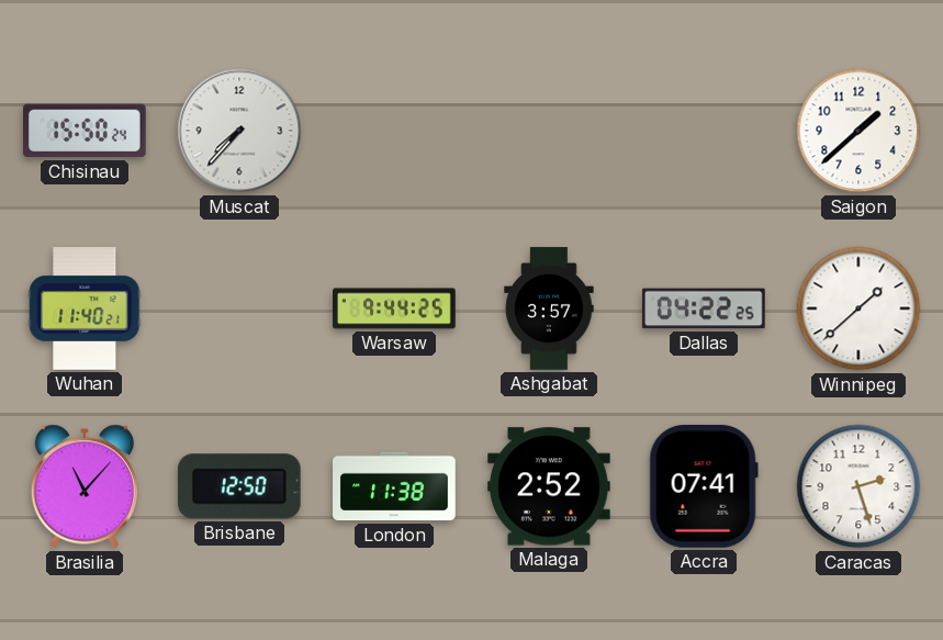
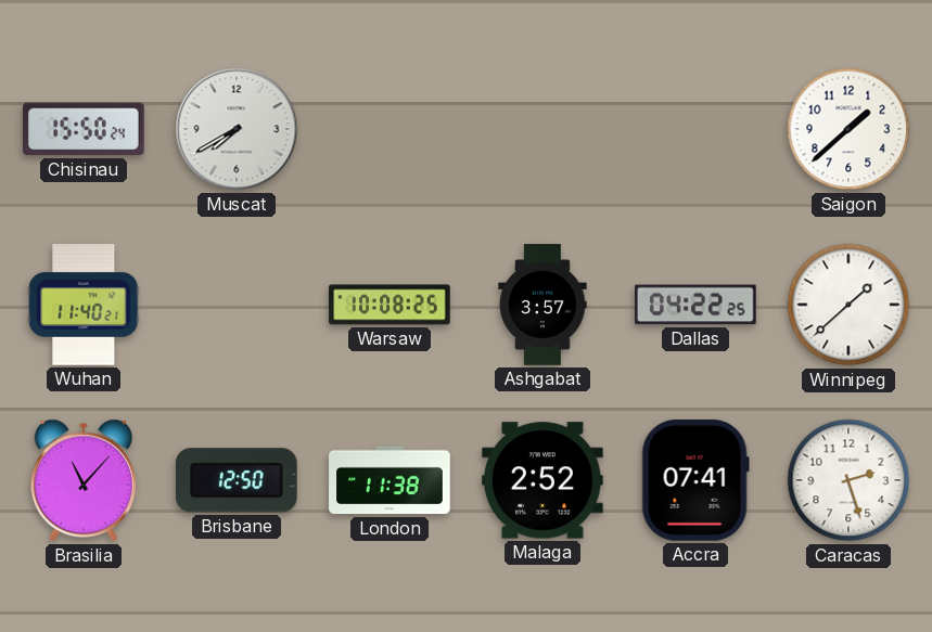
Muscat: 7:37 -> 7:40 (237, 129)
Warsaw: 9:44 -> 10:08 (390, 305)
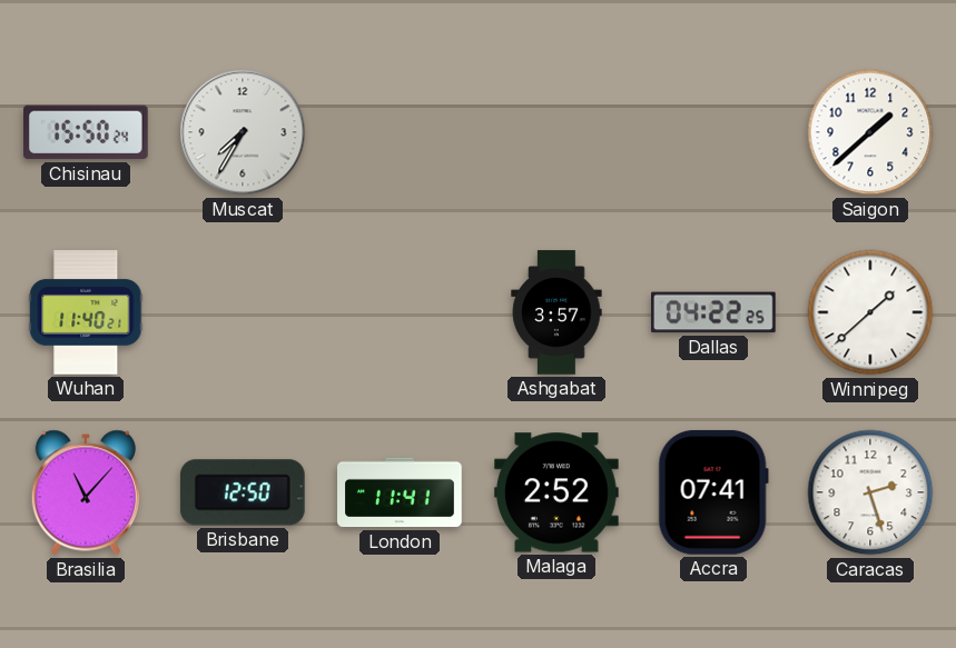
Muscat: 7:40 -> 7:35 (243, 132)
Warsaw: 10:08 -> none (390, 305)
London: 11:38 -> 11:41 (400, 492)
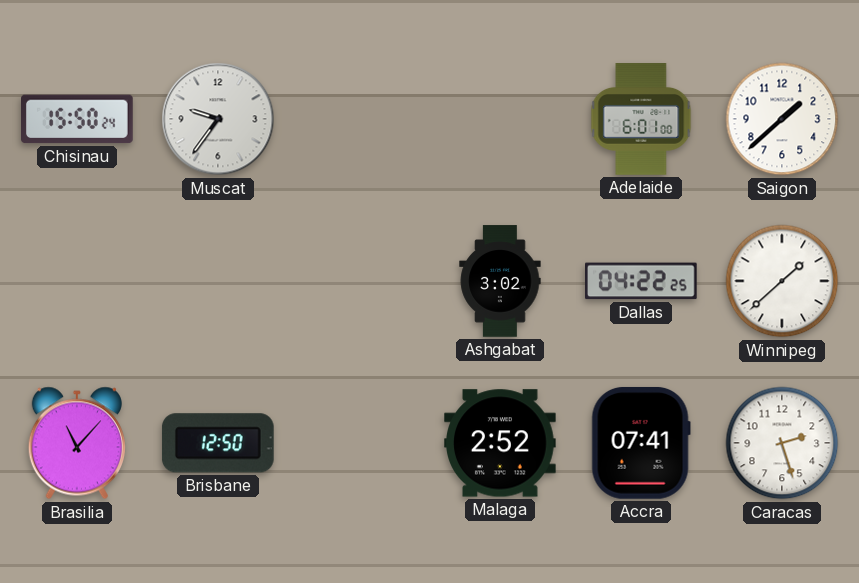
Muscat: 7:35 -> 9:36 (218, 119)
Adelaide: none -> 6:01 (641, 119)
Wuhan: 11:40 -> none (86, 312)
Ashgabat: 3:57 -> 3:02 (500, 281)
London: 11:41 -> none (400, 492)
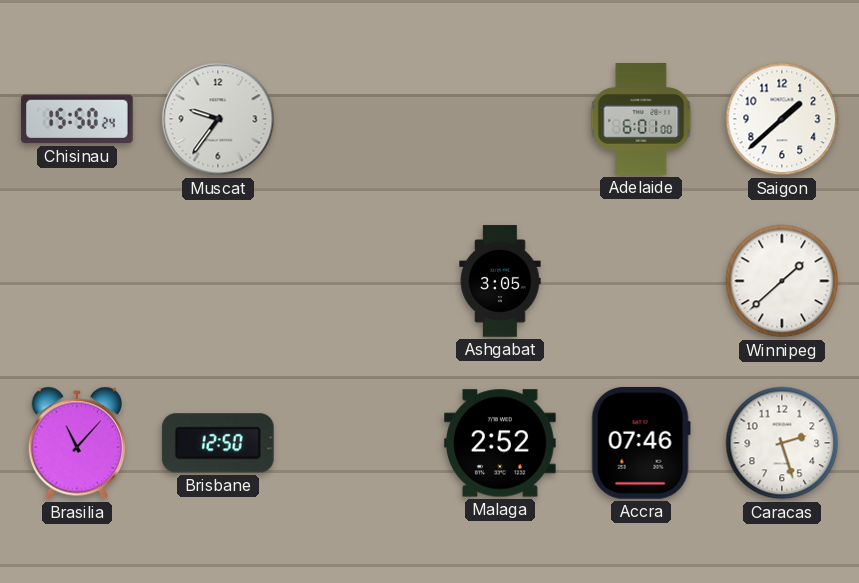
Ashgabat: 3:02 -> 3:05 (500, 281)
Dallas: 04:22 -> none (642, 281)
Accra: 07:41 -> 07:46 (641, 443)
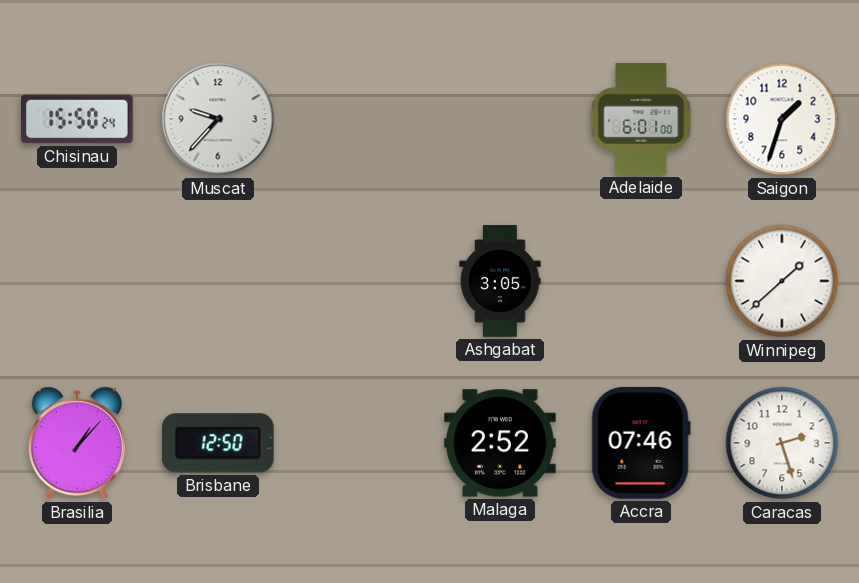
Muscat: 9:36 -> 9:37 (218, 119)
Saigon: 1:38 -> 1:33 (782, 119)
Brasilia: 11:07 -> 1:07 (77, 443)
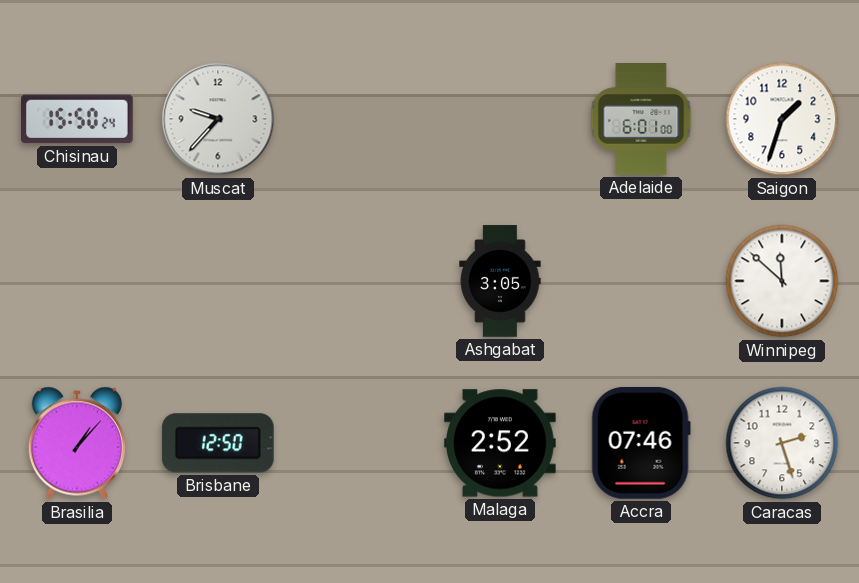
Winnipeg: 1:38 -> 11:52 (782, 281)
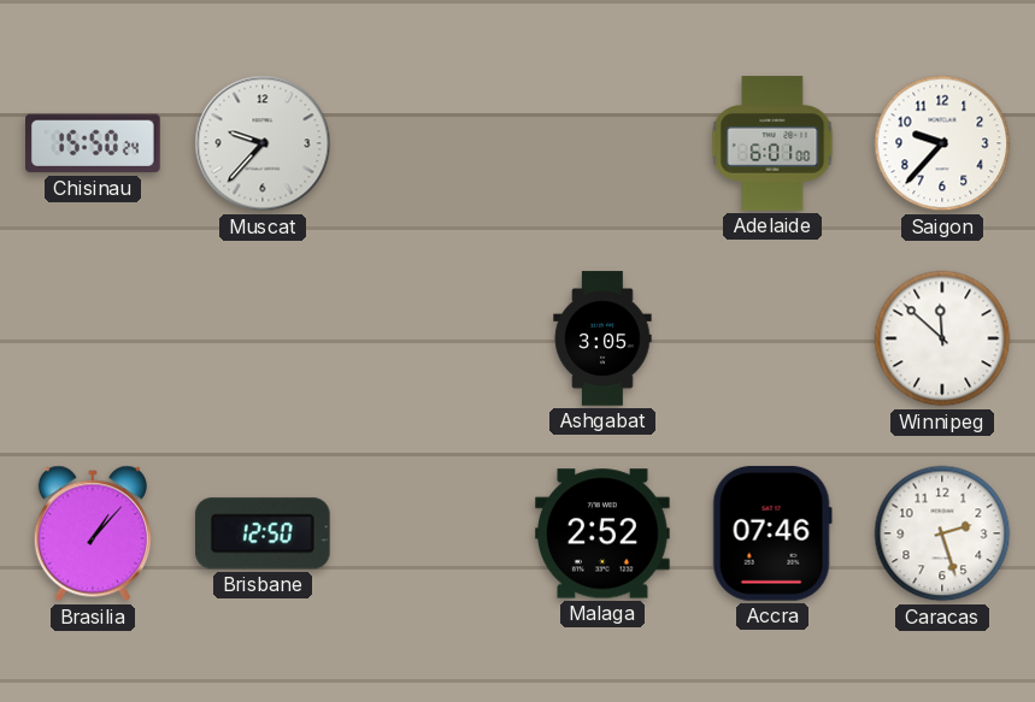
Saigon: 1:33 -> 9:37 (942, 143)
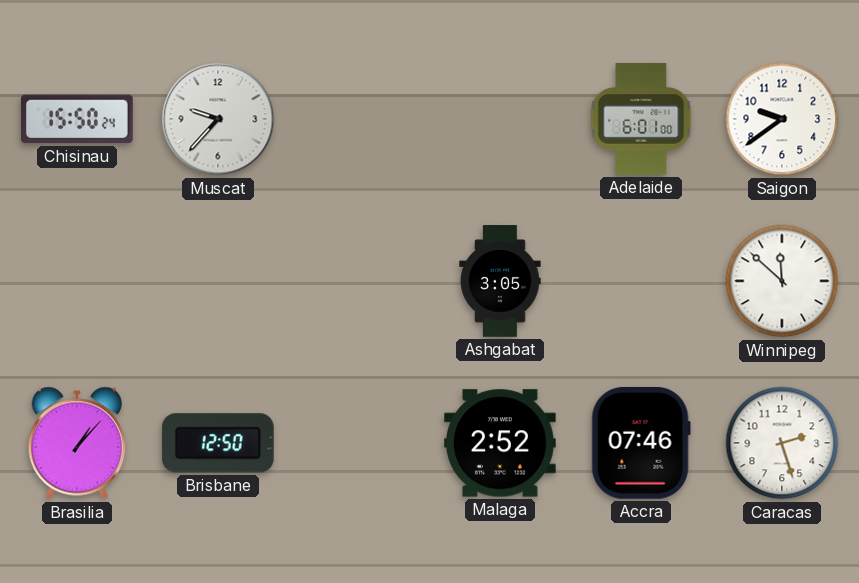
Saigon: 9:37 -> 9:39 (782, 119)
